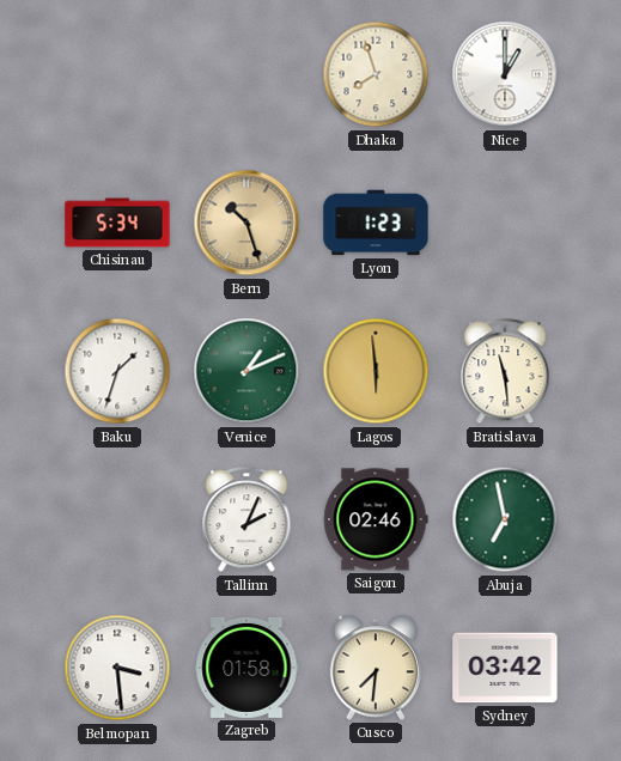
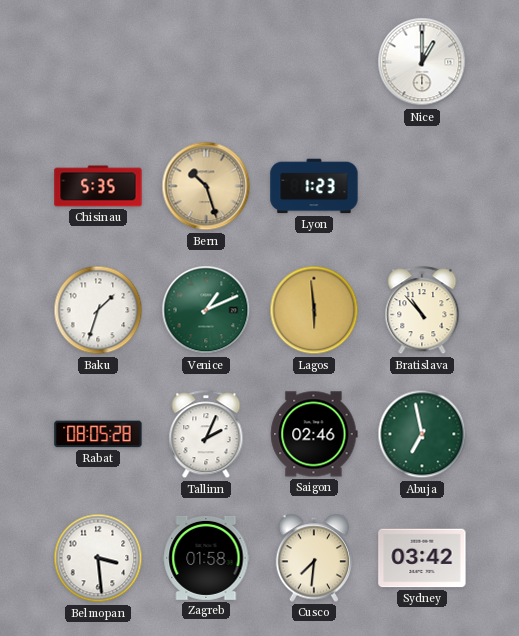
Dhaka: 7:57 -> none (376, 74)
Chisinau: 5:34 -> 5:35 (98, 186)
Bratislava: 11:29 -> 10:53 (422, 311)
Rabat: none -> 08:05 (98, 434)
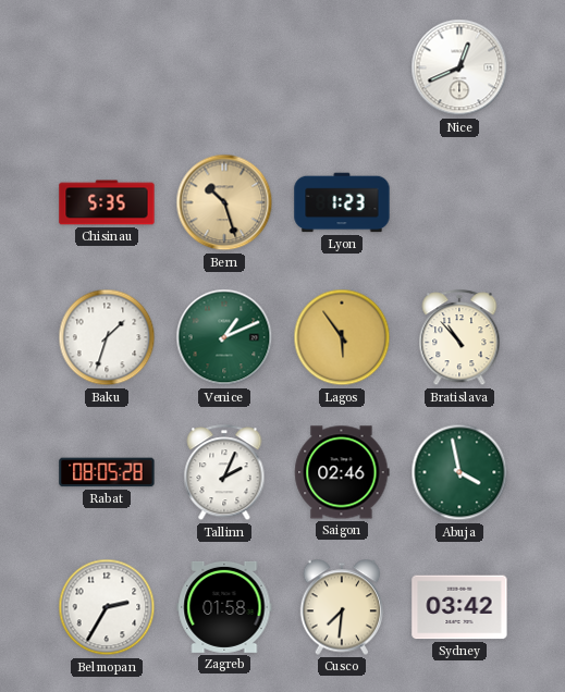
Nice: 1:00 -> 12:41 (459, 67)
Lagos: 5:59 -> 5:54 (342, 337)
Abuja: 6:58 -> 3:58 (459, 472)
Belmopan: 3:29 -> 2:35 (107, 607)
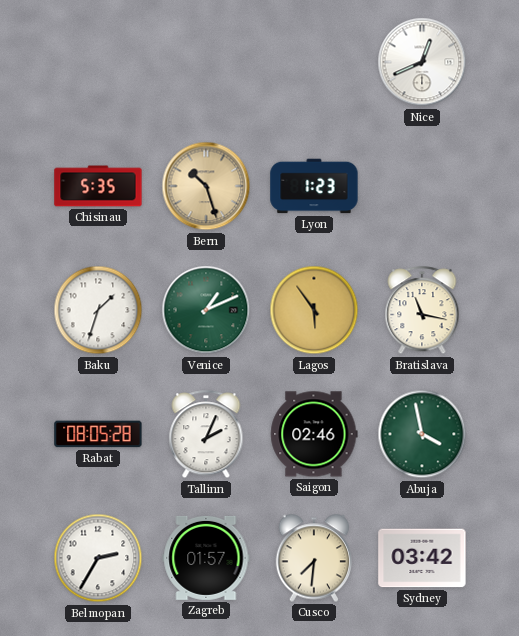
Bratislava: 10:53 -> 11:17 (422, 311)
Zagreb: 01:58 -> 01:57 (206, 558)
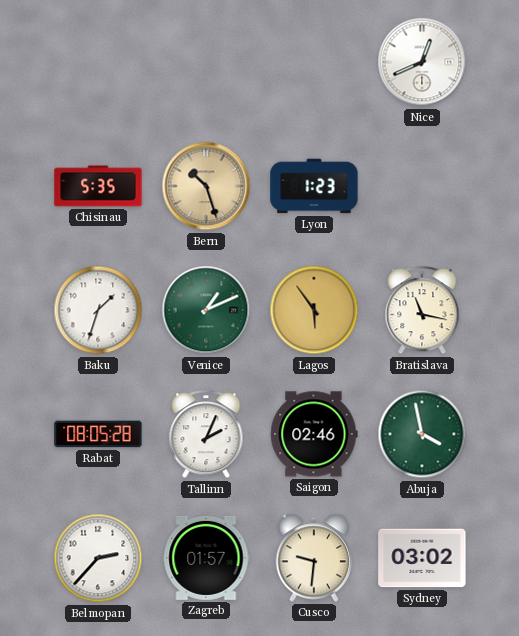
Belmopan: 2:35 -> 2:37 (98, 558)
Cusco: 7:31 -> 9:31 (314, 558)
Sydney: 03:42 -> 03:02 (422, 558)
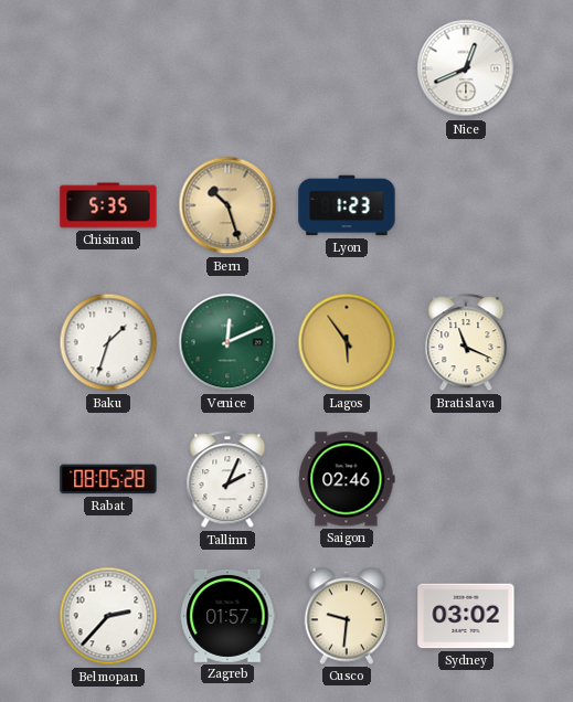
Venice: 1:11 -> 12:11 (227, 342)
Bratislava: 11:17 -> 11:19 (466, 343)
Abuja: 3:58 -> none (422, 434)
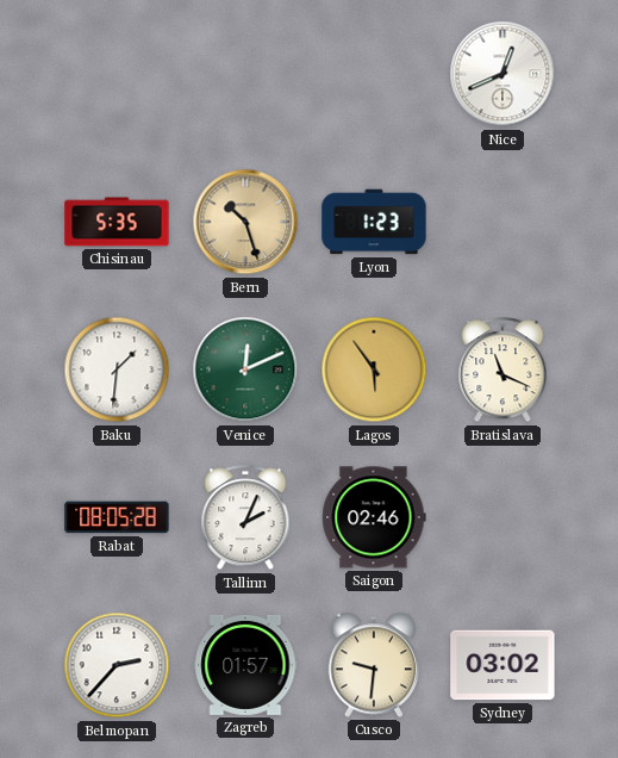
Baku: 1:33 -> 1:31 (117, 369)
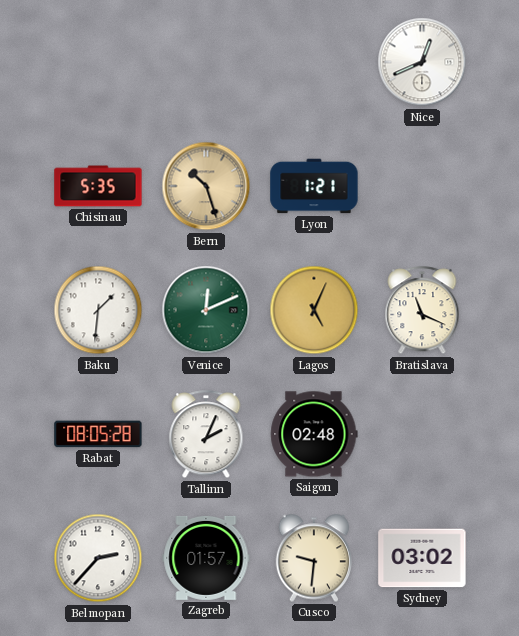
Lyon: 1:23 -> 1:21 (314, 186)
Lagos: 5:54 -> 5:04 (314, 310)
Saigon: 02:46 -> 02:48 (314, 434)
